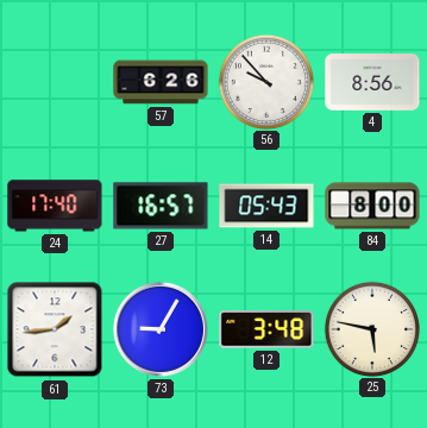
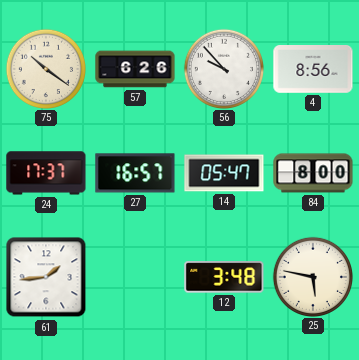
75: none -> 10:21 (45, 68)
24: 17:40 -> 17:37 (46, 173)
14: 05:43 -> 05:47 (224, 173)
73: 9:05 -> none (161, 329)
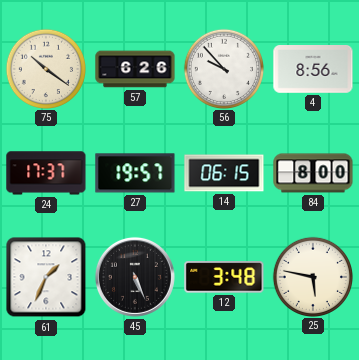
27: 16:57 -> 19:57 (135, 173)
14: 05:47 -> 06:15 (224, 173)
61: 1:44 -> 1:34 (46, 277)
45: none -> 5:26 (135, 277)
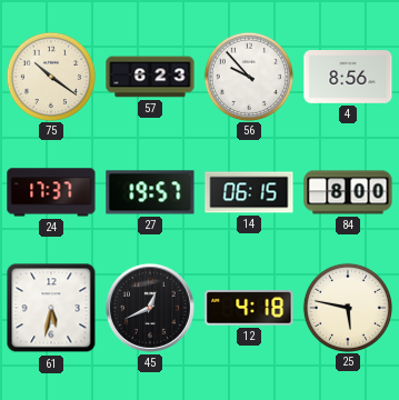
57: 6:26 -> 6:23 (150, 77)
61: 1:34 -> 5:32 (51, 308)
45: 5:26 -> 12:41 (150, 308)
12: 3:48 -> 4:18 (249, 308)
